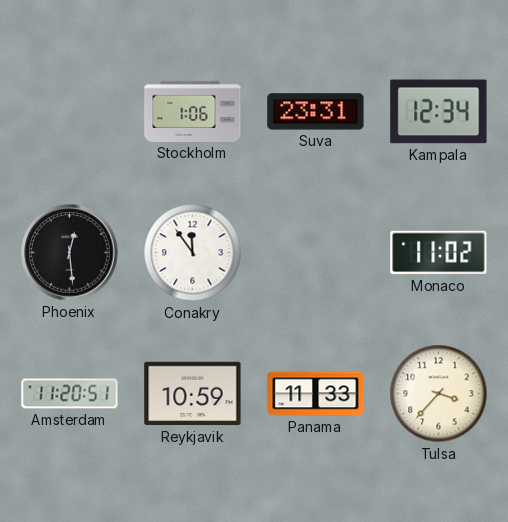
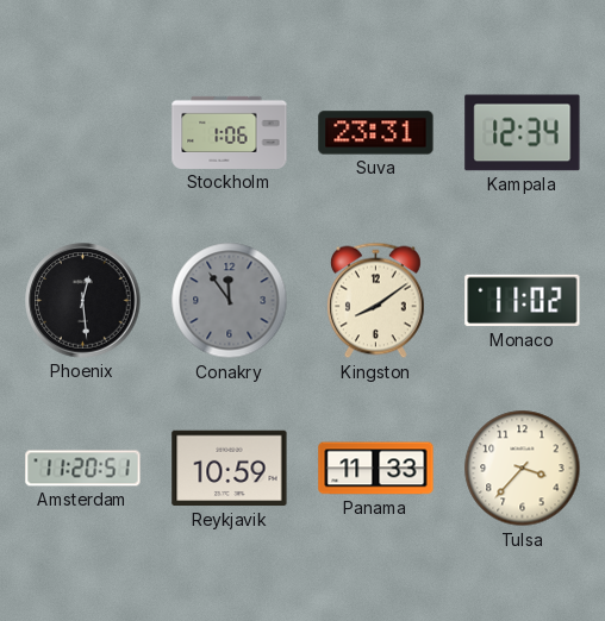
Conakry dial: white -> grey (230, 301)
Kingston: none -> 8:09 (375, 301)
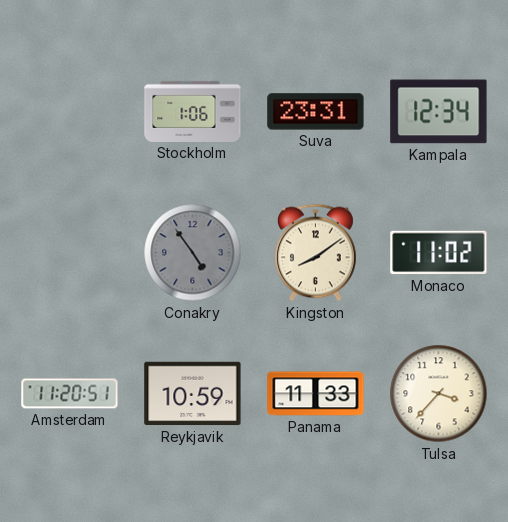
Phoenix: 12:29 -> none (83, 301)
Conakry: 11:54 -> 4:54 (193, 253)
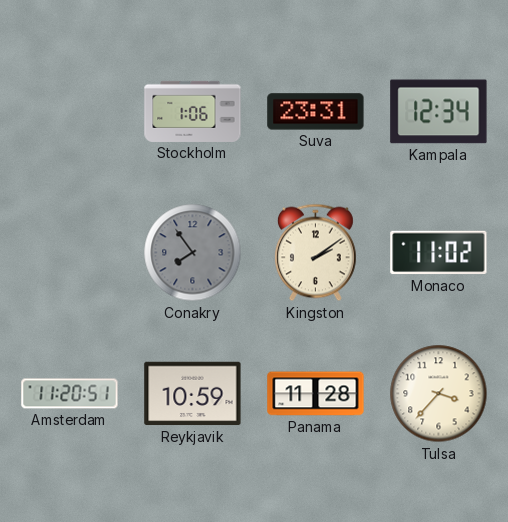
Conakry: 4:54 -> 7:54 (193, 253)
Kingston: 8:09 -> 2:09 (315, 253)
Panama: 11:33 -> 11:28 (316, 394)
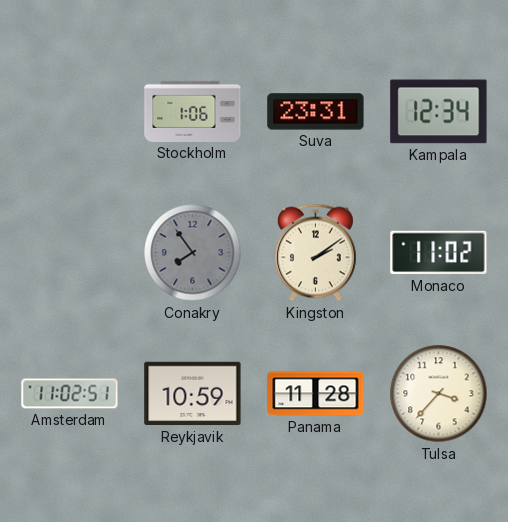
Amsterdam: 11:20 -> 11:02 (70, 394)
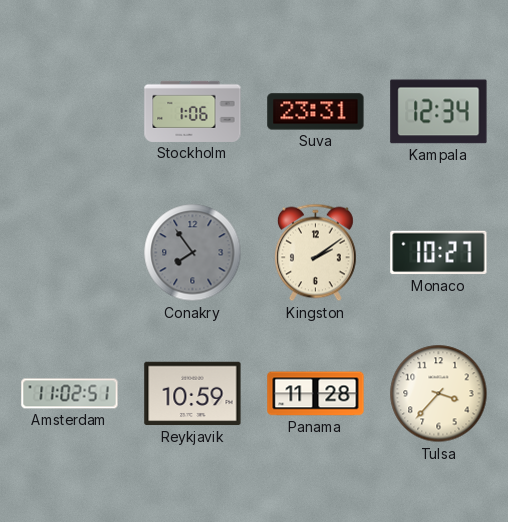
Monaco: 11:02 -> 10:27 (439, 253)
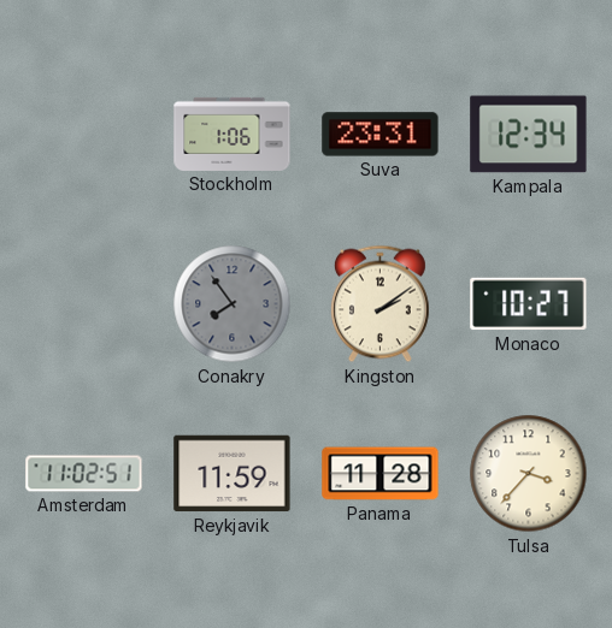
Reykjavik: 10:59 -> 11:59 (233, 474)
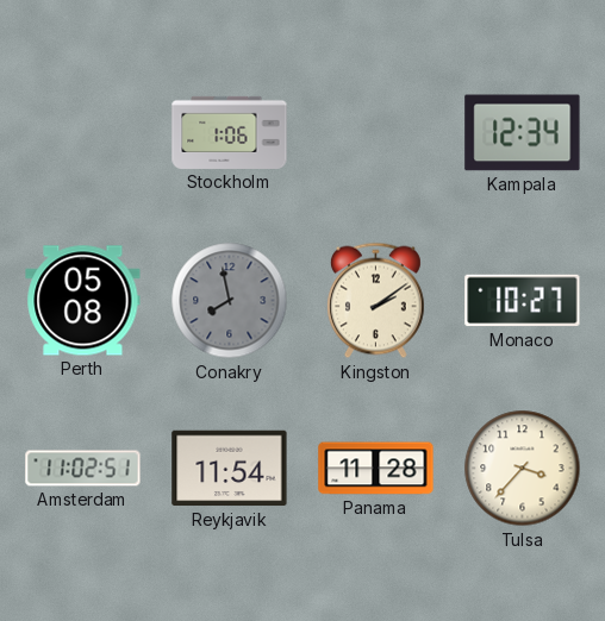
Suva: 23:31 -> none (381, 135)
Perth: none -> 05:08 (83, 301)
Conakry: 7:54 -> 7:58 (230, 301)
Reykjavik: 11:59 -> 11:54 (230, 469)
